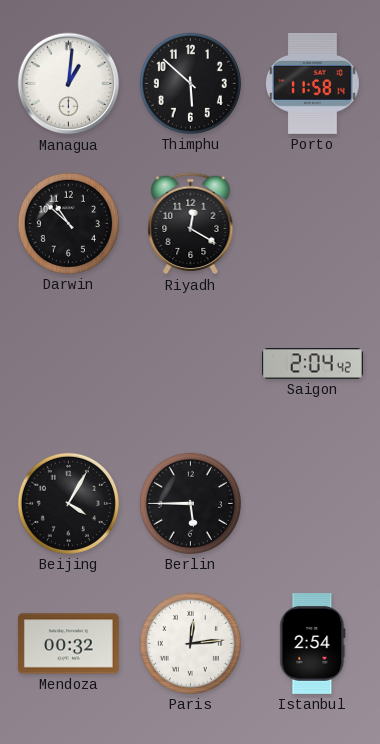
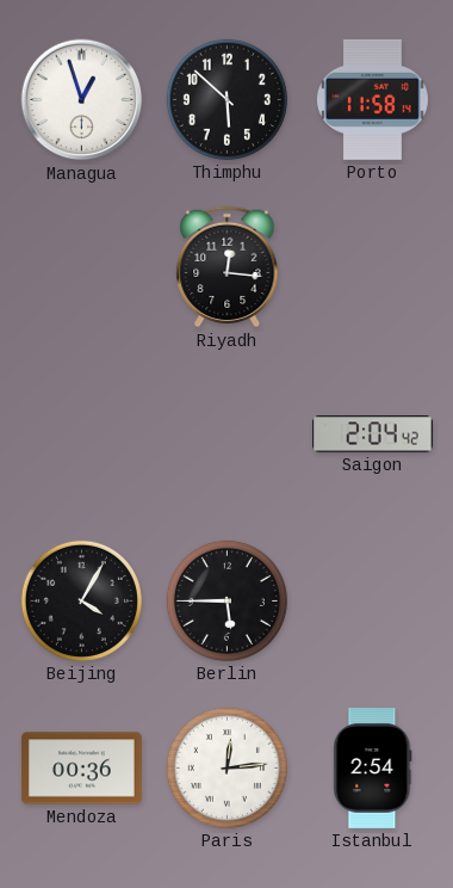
Managua: 1:01 -> 12:57 (82, 100)
Darwin: 10:52 -> none (68, 223)
Riyadh: 12:20 -> 12:16 (228, 267)
Mendoza: 00:32 -> 00:36 (82, 769)
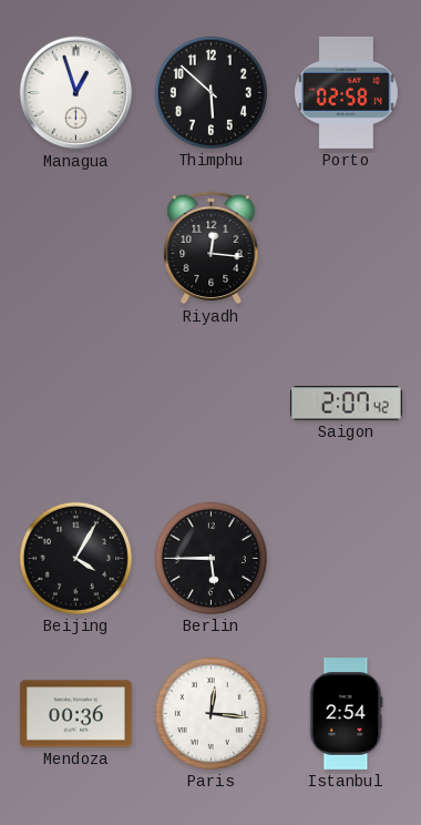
Porto: 11:58 -> 02:58 (346, 92)
Saigon: 2:04 -> 2:07 (347, 404)
Paris: 12:14 -> 12:16 (210, 713)
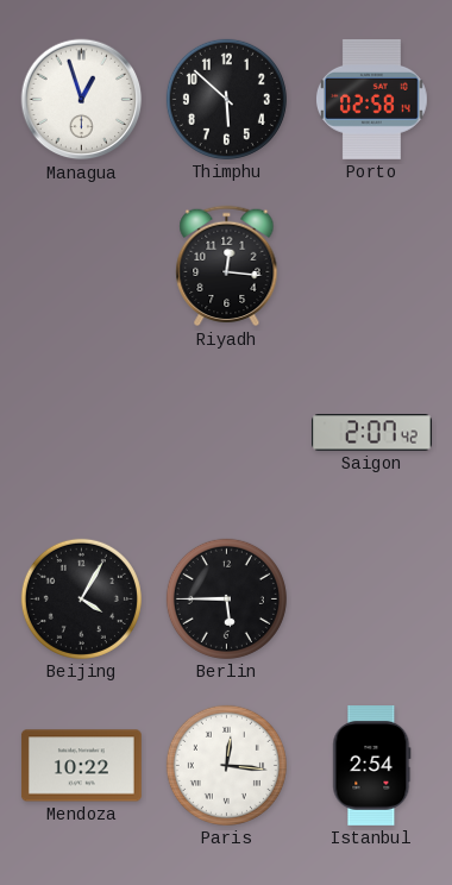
Mendoza: 00:36 -> 10:22 (82, 766)
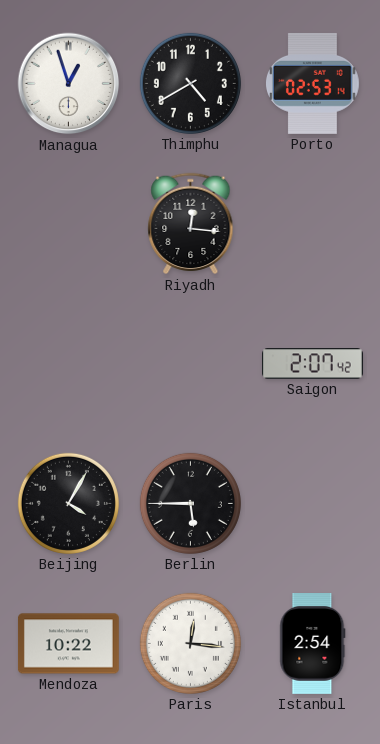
Thimphu: 5:52 -> 4:40 (190, 83)
Porto: 02:58 -> 02:53 (312, 83)
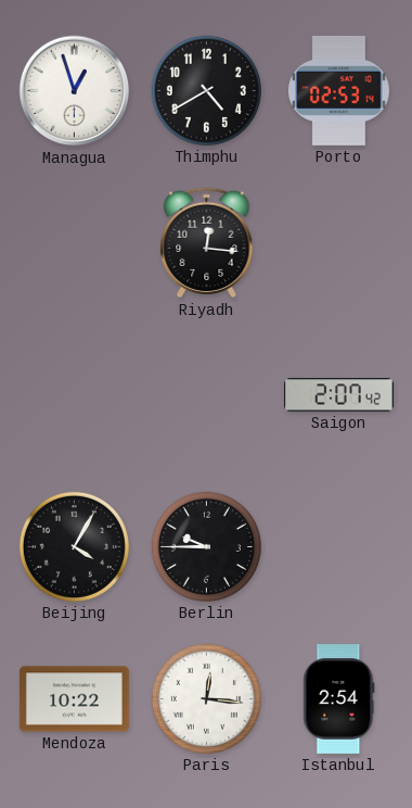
Berlin: 5:45 -> 9:45 (206, 546)
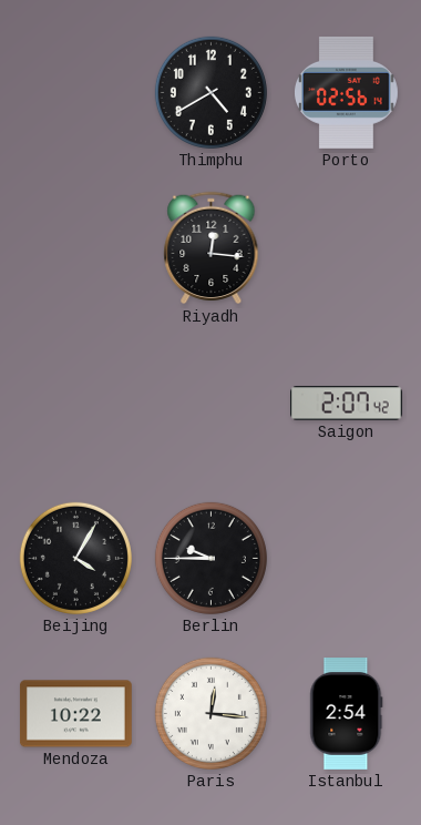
Managua: 12:57 -> none (75, 91)
Porto: 02:53 -> 02:56 (346, 92)
